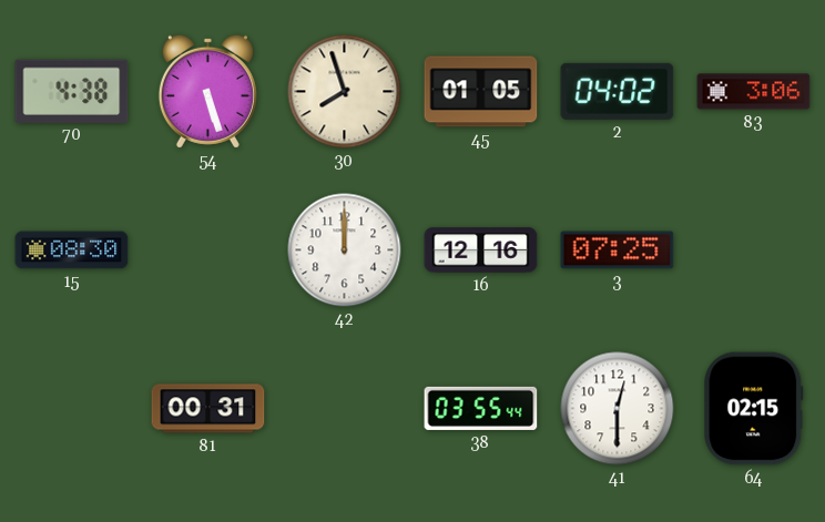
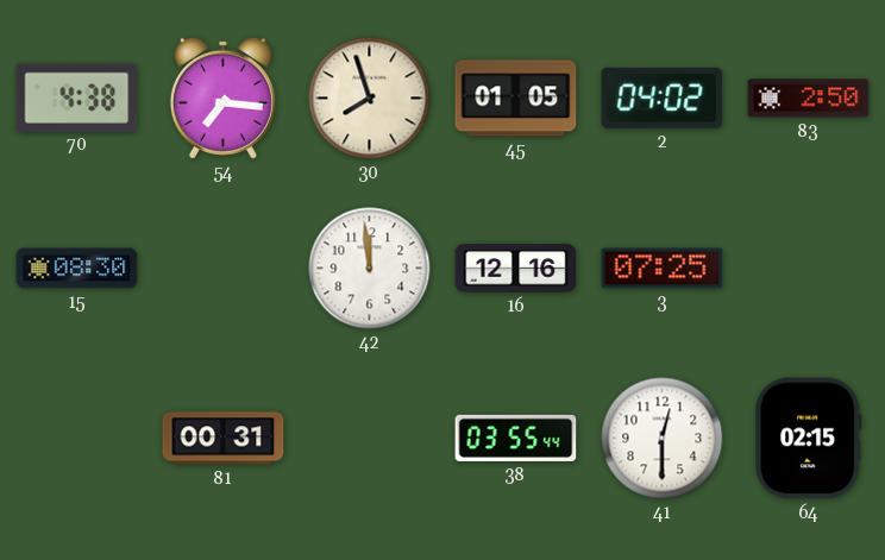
54: 5:27 -> 7:16 (222, 97)
83: 3:06 -> 2:50 (809, 99)
42: 12:00 -> 11:59 (370, 269)
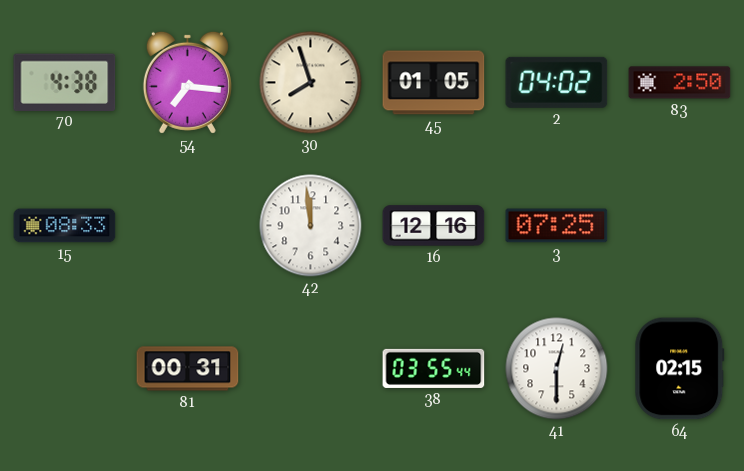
15: 08:30 -> 08:33 (65, 226)
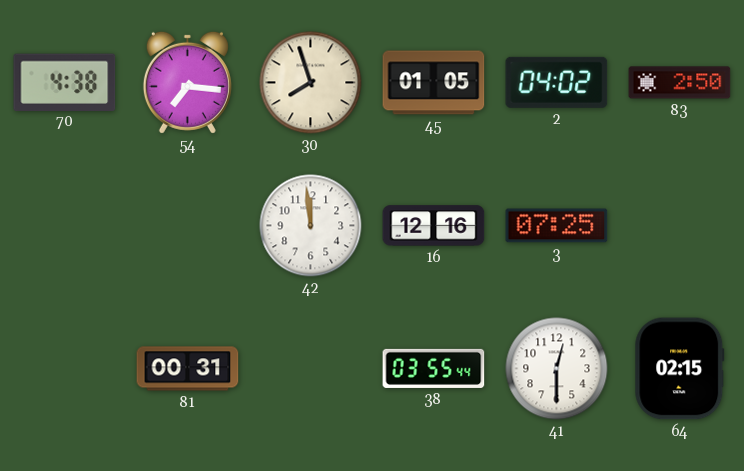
15: 08:33 -> none (65, 226)
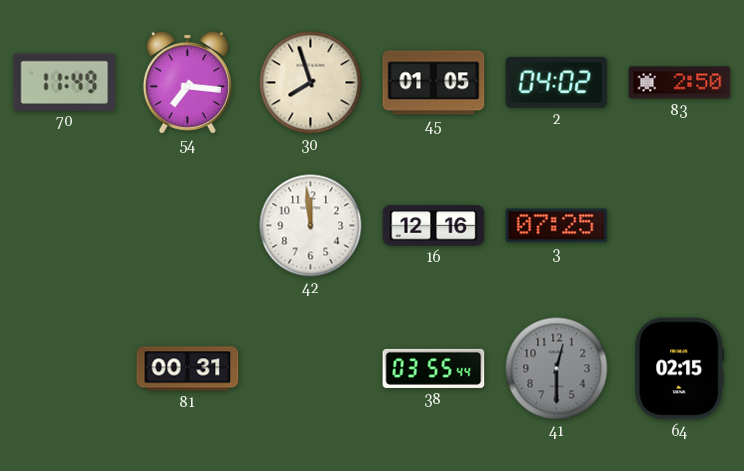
70: 4:38 -> 11:49 (65, 82)
41 dial: white -> grey (557, 369)
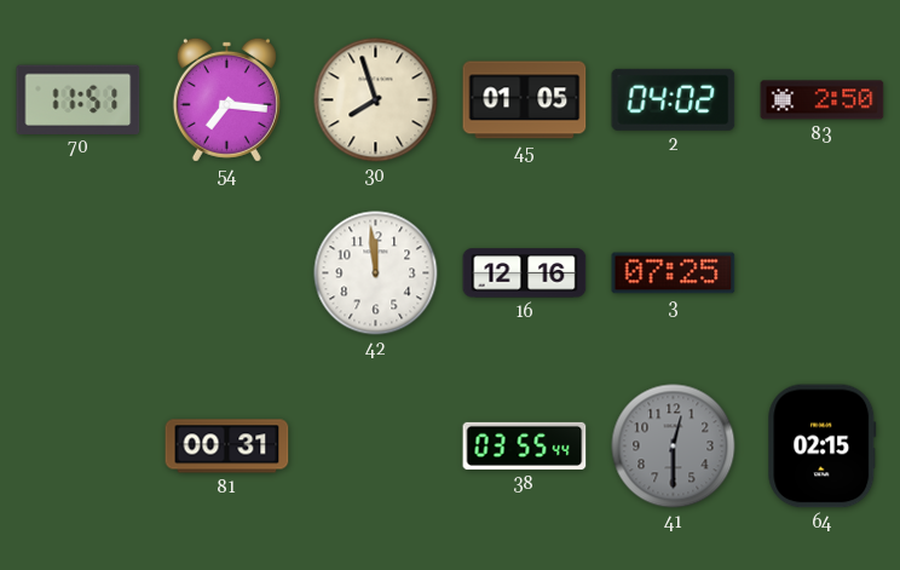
70: 11:49 -> 11:51 (79, 99)
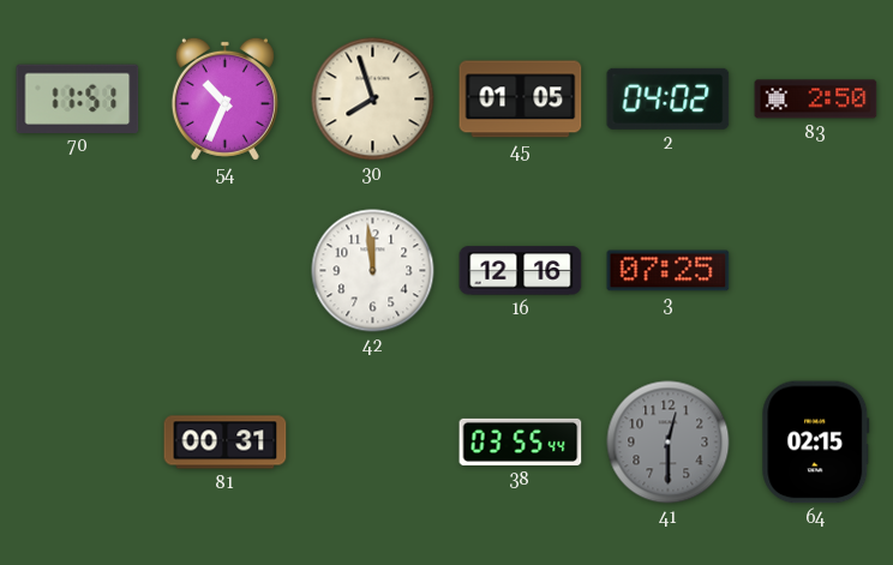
54: 7:16 -> 10:34 (224, 98)
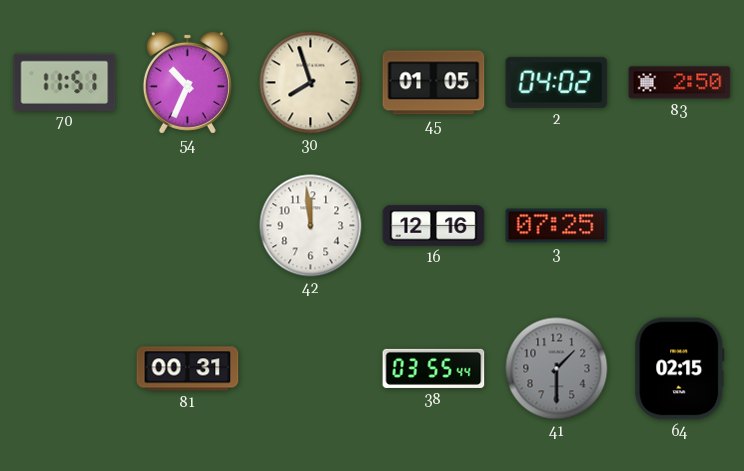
41: 12:30 -> 1:30 (557, 369)
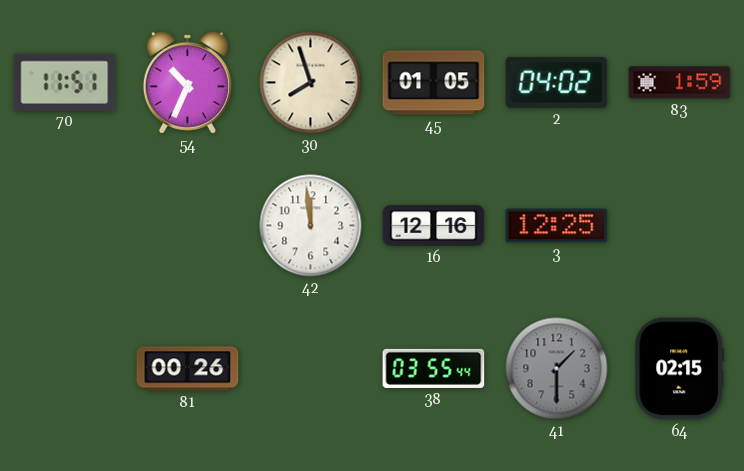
83: 2:50 -> 1:59 (680, 83)
3: 07:25 -> 12:25 (557, 226)
81: 00:31 -> 00:26 (188, 369)
